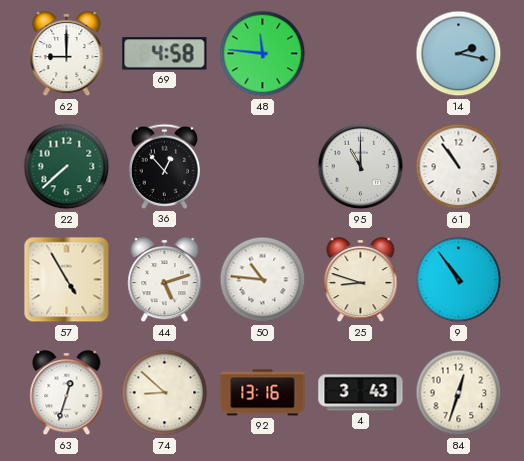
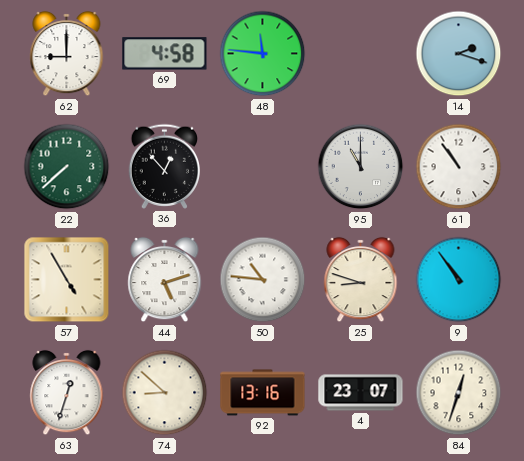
14: 2:17 -> 2:18 (459, 54)
4: 3:43 -> 23:07 (361, 393)
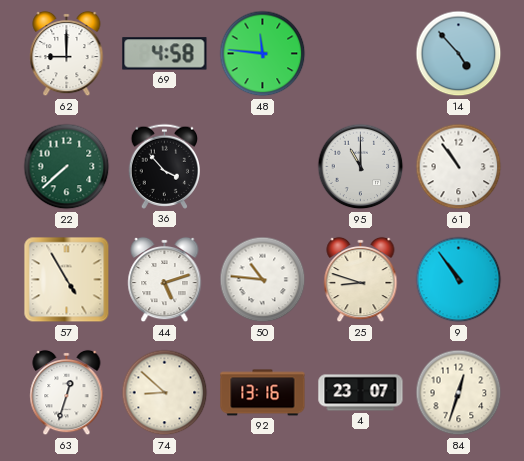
14: 2:18 -> 4:53 (459, 54)
36: 12:53 -> 3:53 (164, 166)
